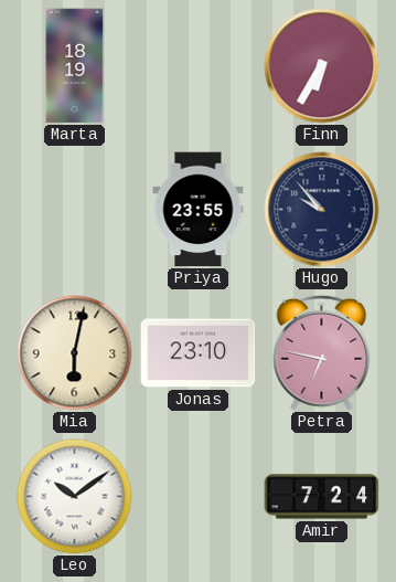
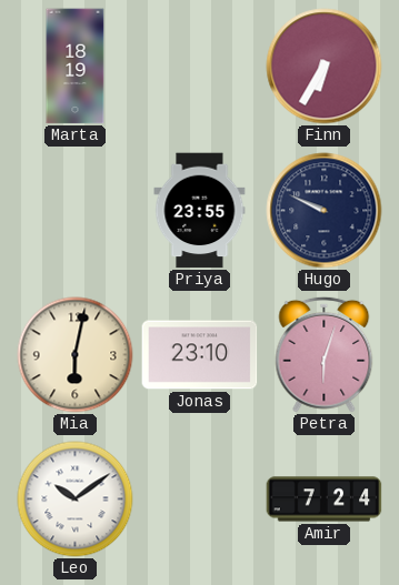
Hugo: 9:53 -> 9:49 (325, 211)
Petra: 6:47 -> 6:03 (325, 354)
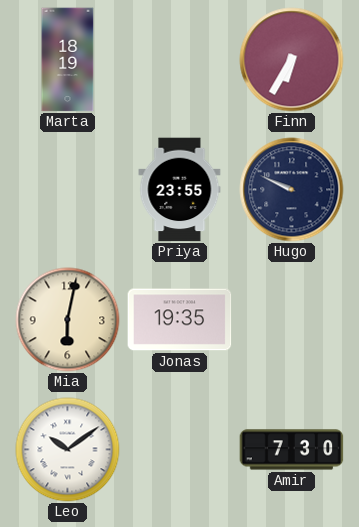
Jonas: 23:10 -> 19:35 (180, 320)
Petra: 6:03 -> none (325, 354)
Amir: 7:24 -> 7:30 (292, 450)
